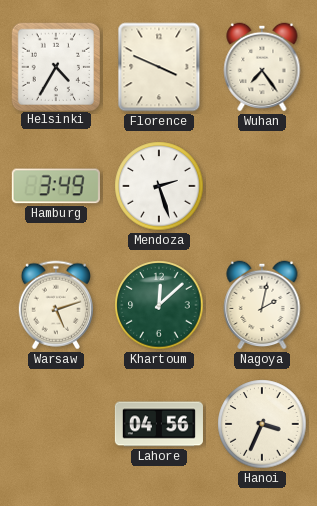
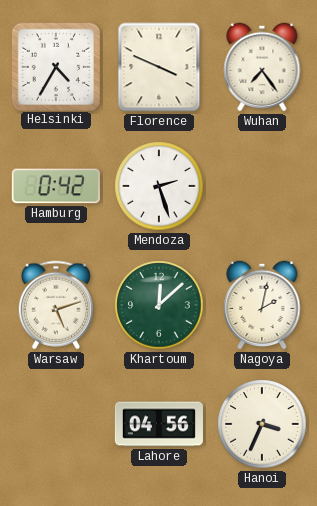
Hamburg: 3:49 -> 0:42 (56, 186)
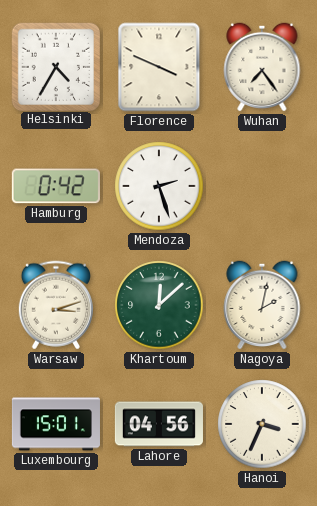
Warsaw: 5:12 -> 3:12 (56, 305)
Luxembourg: none -> 15:01 (56, 424)
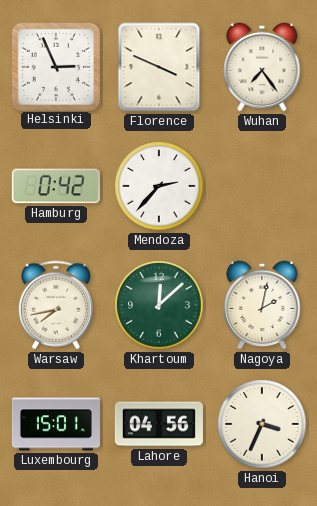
Helsinki: 4:35 -> 2:56 (55, 66)
Mendoza: 2:27 -> 2:37 (159, 186)
Warsaw: 3:12 -> 7:43 (56, 305)
